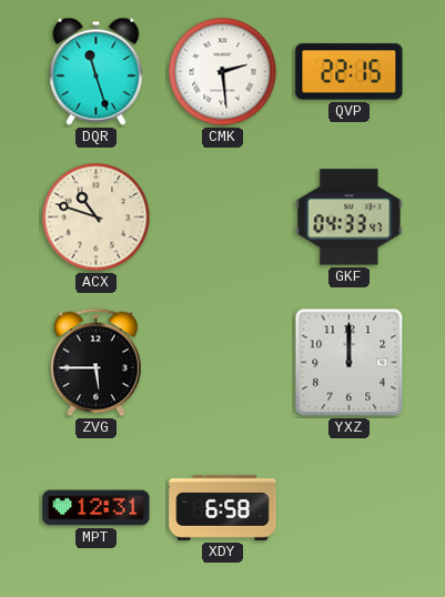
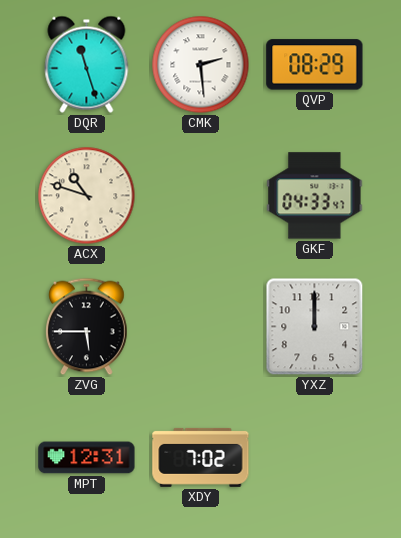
QVP: 22:15 -> 08:29 (315, 65)
XDY: 6:58 -> 7:02 (201, 457)
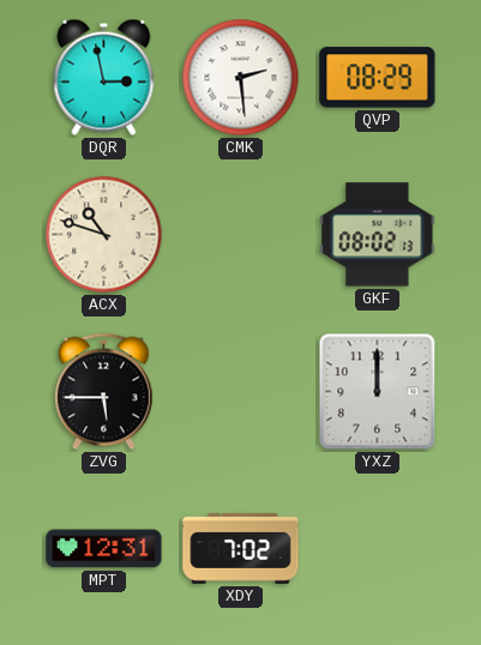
DQR: 11:27 -> 2:58 (104, 77)
GKF: 04:33 -> 08:02 (378, 235)
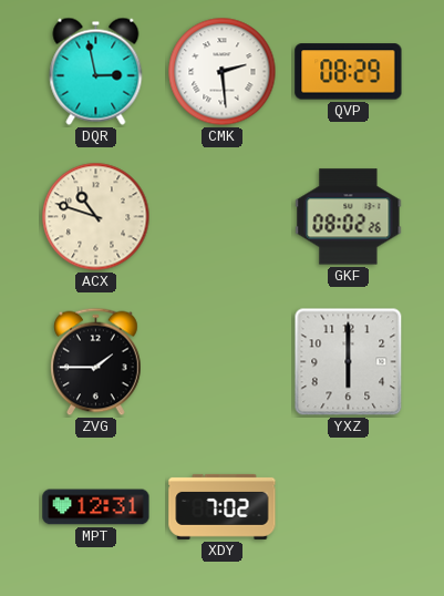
GKF: 08:02:13 -> 08:02:26 (349, 217)
ZVG: 5:45 -> 1:45 (96, 362)
YXZ: 12:00 -> 6:00 (349, 362)
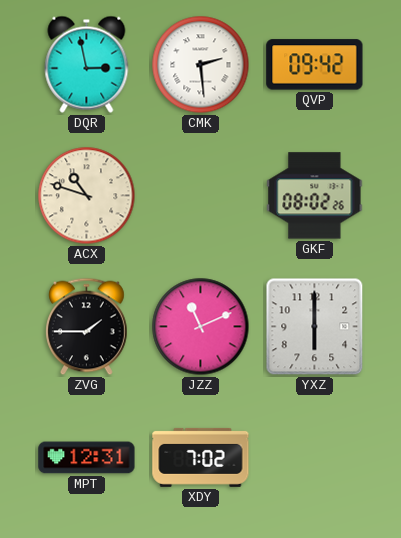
QVP: 08:29 -> 09:42 (315, 65)
JZZ: none -> 11:11 (201, 327)
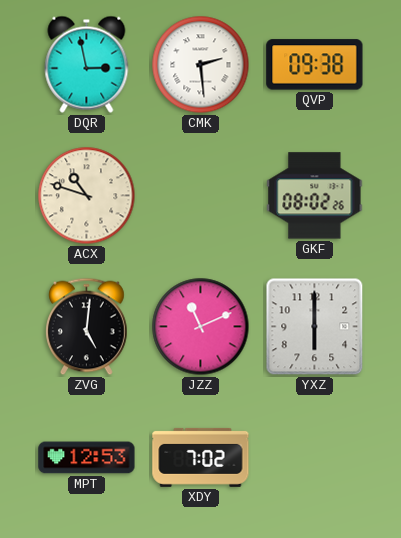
QVP: 09:42 -> 09:38 (315, 65)
ZVG: 1:45 -> 5:01 (87, 327)
MPT: 12:31 -> 12:53 (87, 458)
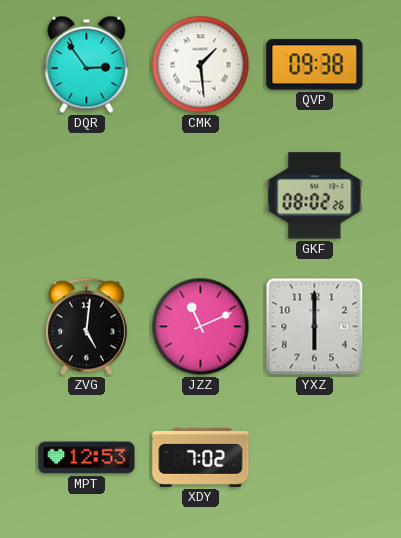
DQR: 2:58 -> 2:54 (87, 64)
CMK: 2:29 -> 1:29 (201, 65)
ACX: 10:48 -> none (87, 196)
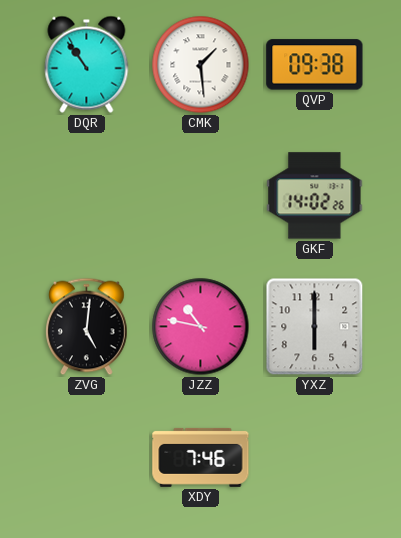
DQR: 2:54 -> 10:54 (87, 64)
GKF: 08:02 -> 14:02 (315, 196)
JZZ: 11:11 -> 10:47 (201, 327)
MPT: 12:53 -> none (87, 458)
XDY: 7:02 -> 7:46 (201, 457)
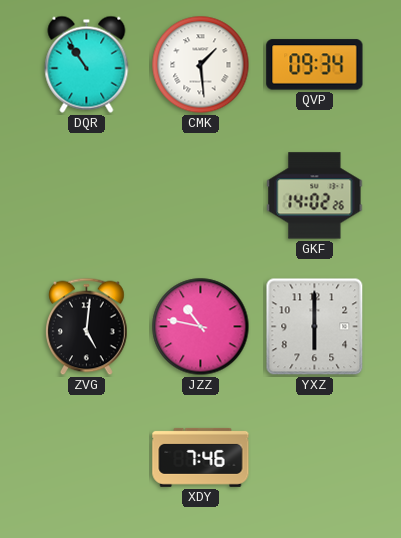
QVP: 09:38 -> 09:34 (315, 65)
